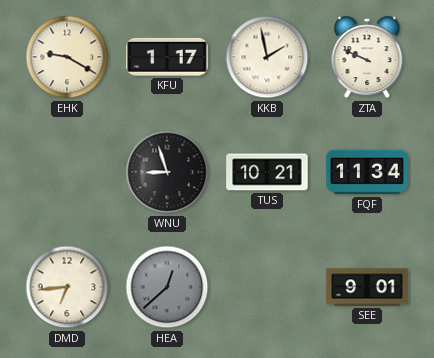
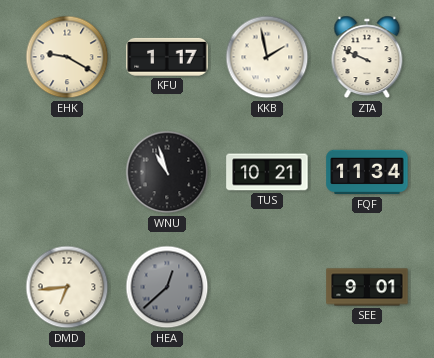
WNU: 8:57 -> 10:57 (167, 172)
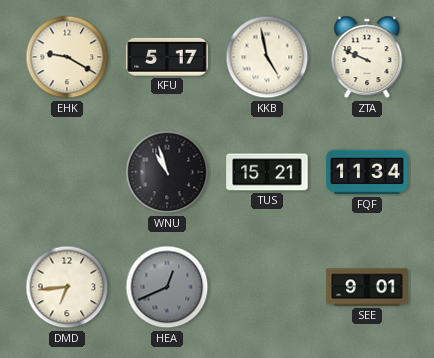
KFU: 1:17 -> 5:17 (167, 57)
KKB: 1:58 -> 4:58 (267, 57)
TUS: 10:21 -> 15:21 (267, 172)
HEA: 12:38 -> 12:41 (167, 287)
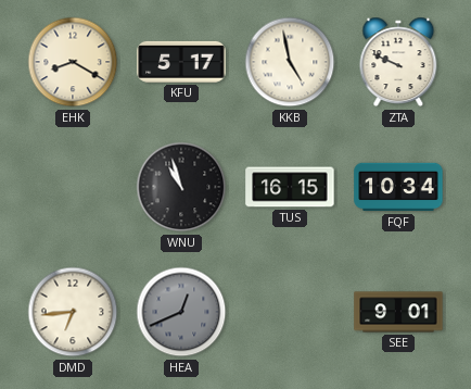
EHK: 9:20 -> 8:20 (73, 62)
TUS: 15:21 -> 16:15 (290, 187)
FQF: 11:34 -> 10:34 (398, 187)
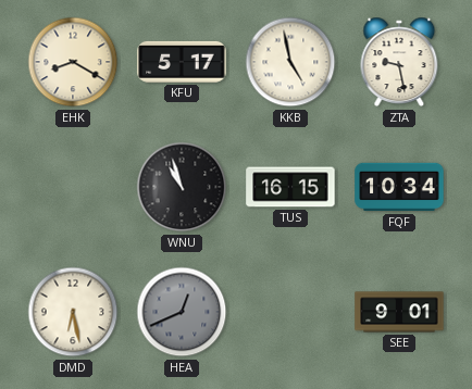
ZTA: 9:49 -> 9:28 (399, 62)
DMD: 6:44 -> 6:28 (73, 312)
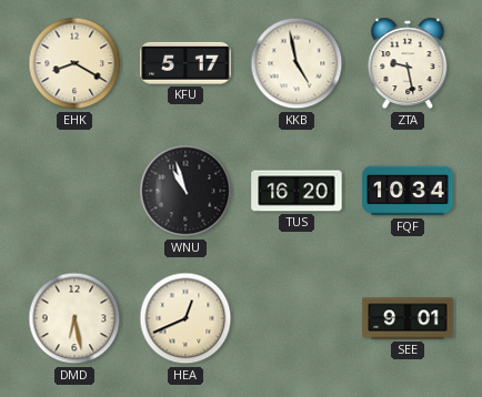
TUS: 16:15 -> 16:20 (297, 191)
HEA dial: grey -> cream (185, 318)
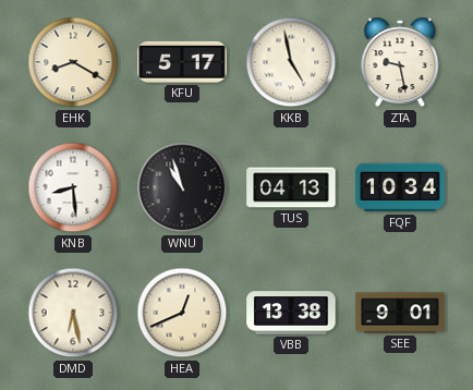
KNB: none -> 8:29 (73, 187)
TUS: 16:20 -> 04:13 (291, 187)
VBB: none -> 13:38 (291, 313)
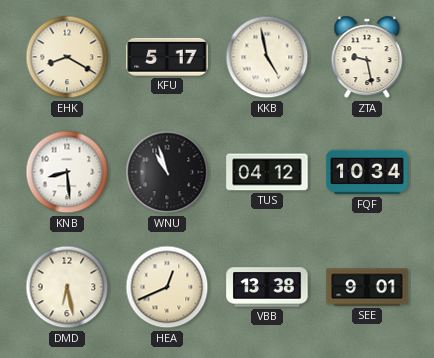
TUS: 04:13 -> 04:12 (267, 172)
